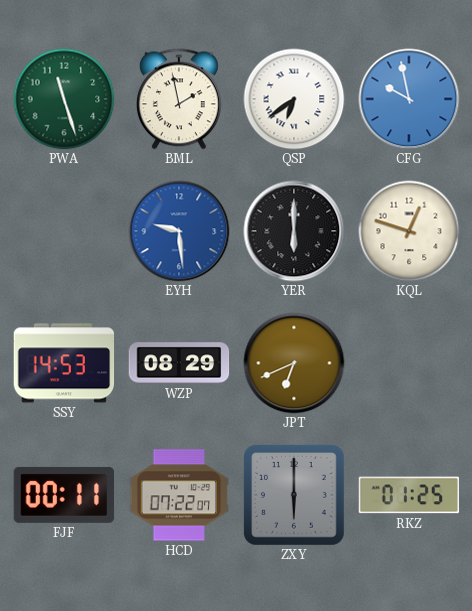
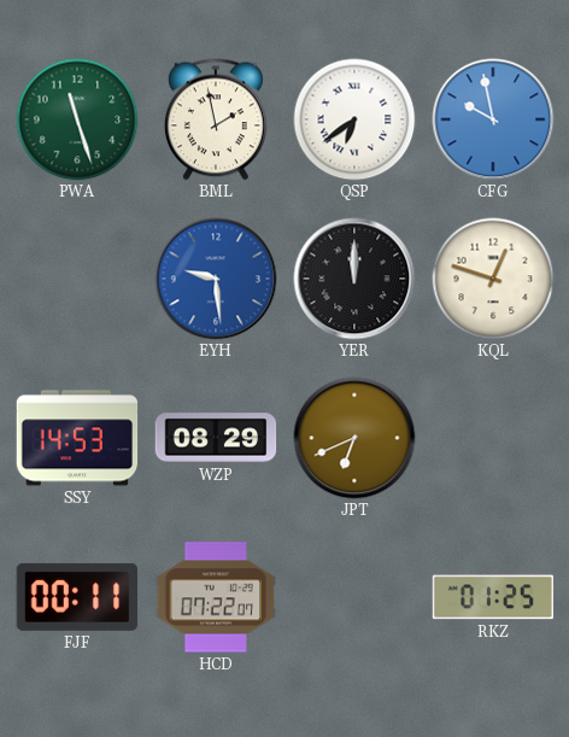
YER: 6:00 -> 12:00 (354, 279)
ZXY: 6:00 -> none (294, 495)
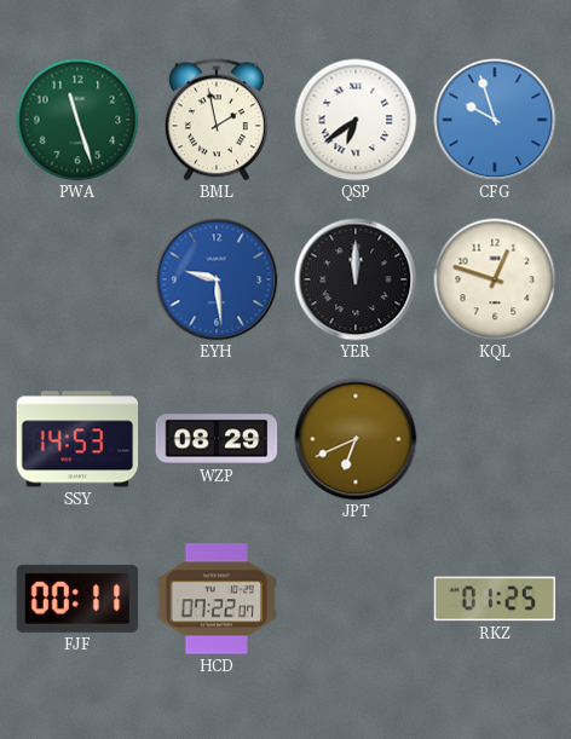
CFG: 9:58 -> 9:57 (495, 120)
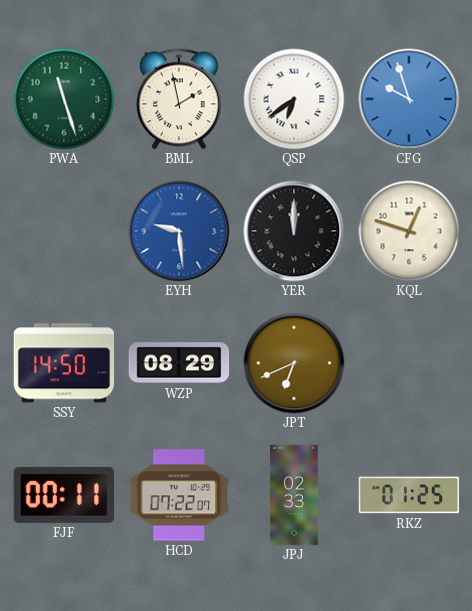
SSY: 14:53 -> 14:50 (64, 363)
JPJ: none -> 02:33 (294, 495)
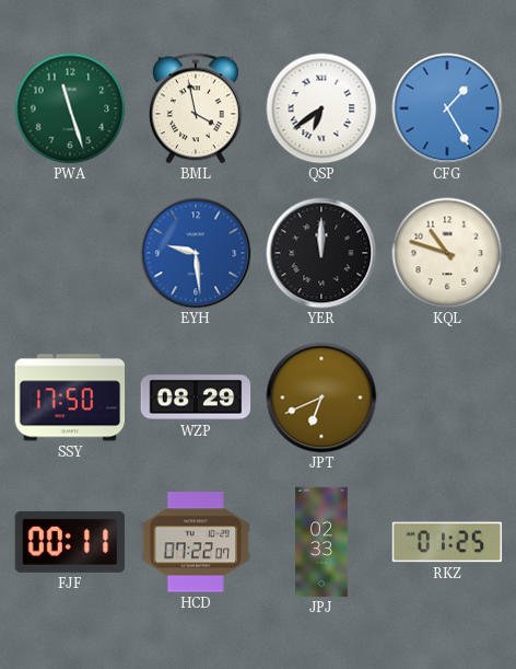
BML: 1:58 -> 3:58 (196, 108)
CFG: 9:57 -> 1:25 (447, 108)
KQL: 12:48 -> 10:48 (447, 253)
SSY: 14:50 -> 17:50 (70, 397)
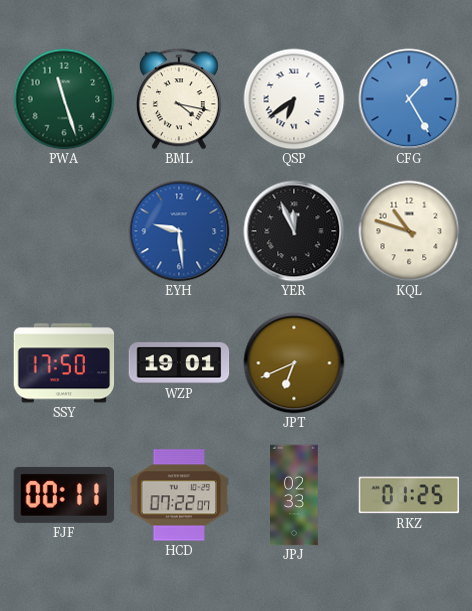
BML: 3:58 -> 4:17 (179, 99)
YER: 12:00 -> 11:56 (294, 231)
WZP: 08:29 -> 19:01 (179, 363)
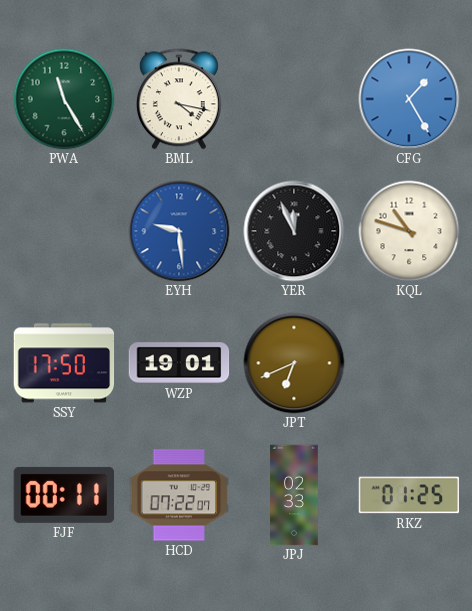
PWA: 11:27 -> 11:25 (64, 99)
QSP: 6:39 -> none (294, 99)
